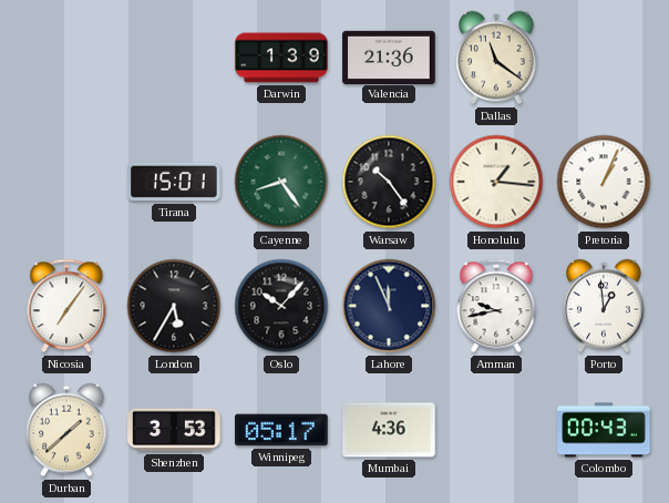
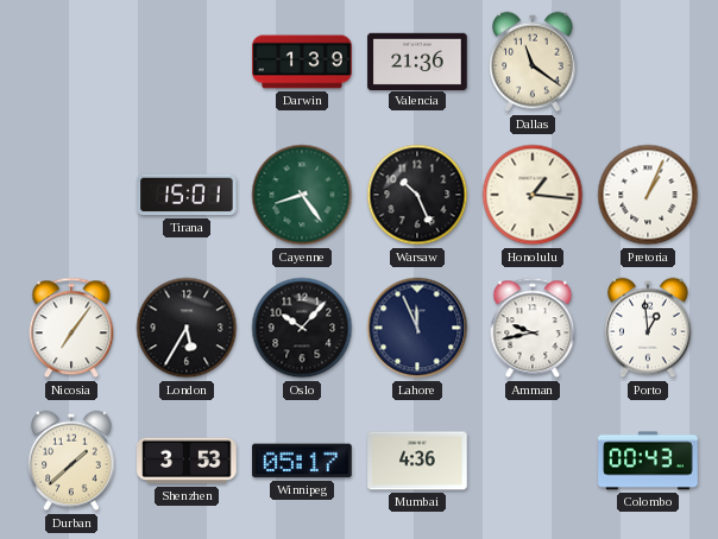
Warsaw: 10:24 -> 10:26 (417, 195)
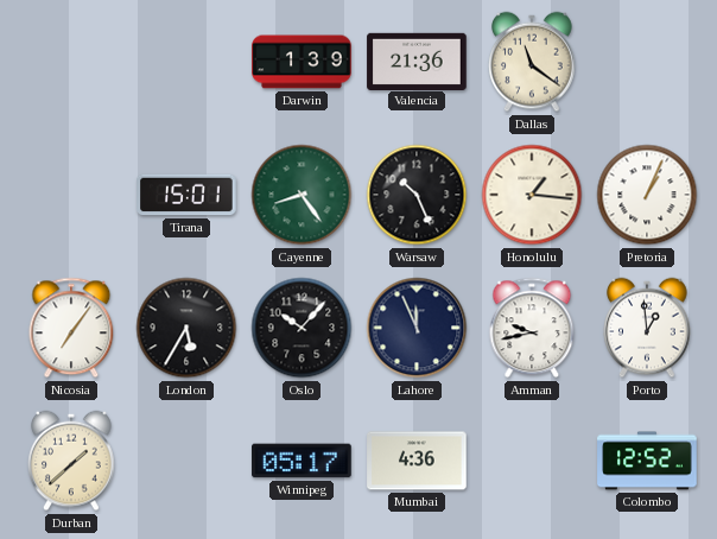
Shenzhen: 3:53 -> none (187, 461)
Colombo: 00:43 -> 12:52 (647, 461)
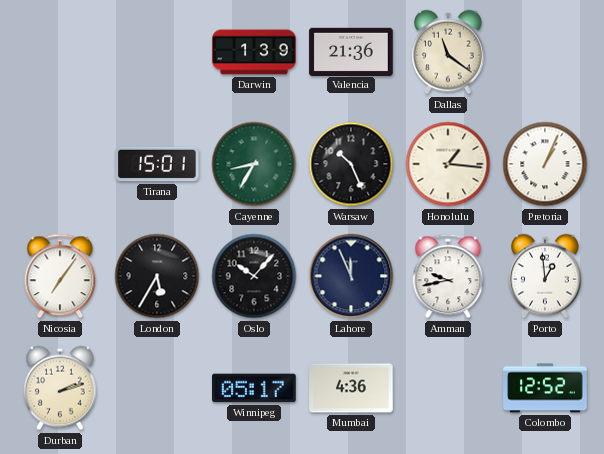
Cayenne: 8:24 -> 8:35 (254, 164)
Durban: 1:38 -> 2:12 (60, 388)
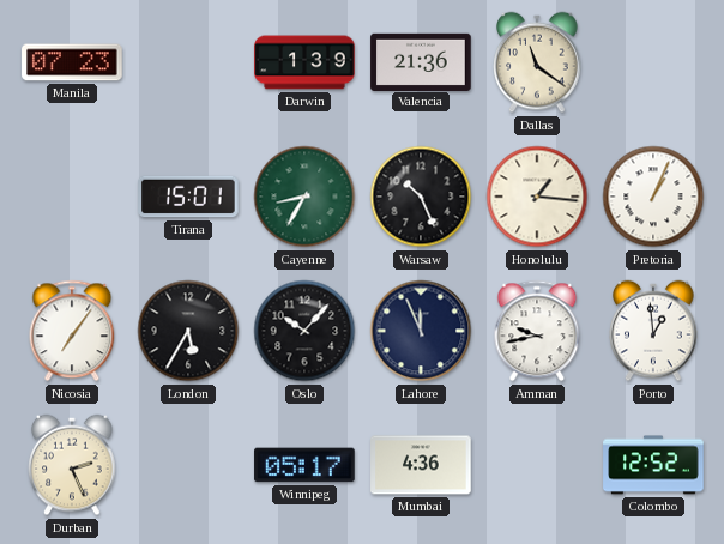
Manila: none -> 07:23 (72, 62)
Durban: 2:12 -> 2:26 (72, 465)
